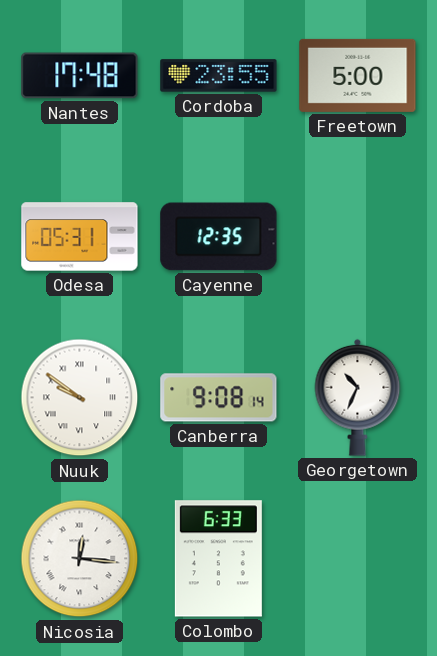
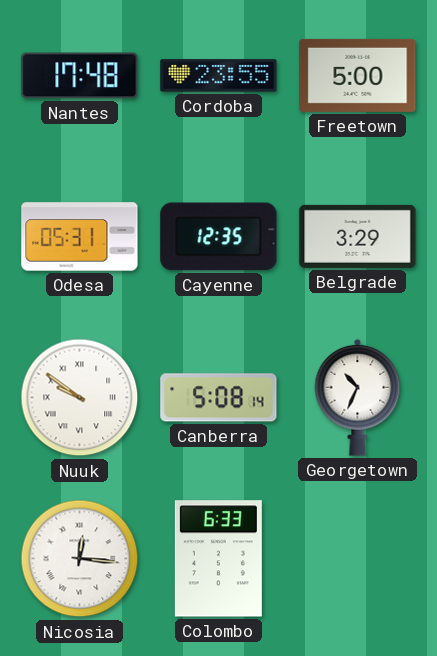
Belgrade: none -> 3:29 (358, 236)
Canberra: 9:08 -> 5:08 (219, 398)
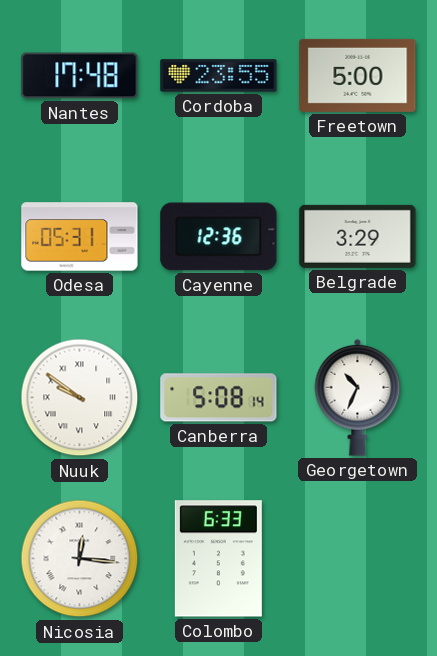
Cayenne: 12:35 -> 12:36 (219, 237)
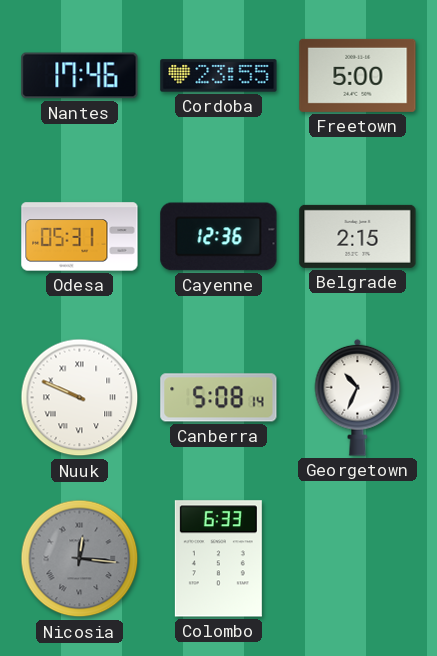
Nantes: 17:48 -> 17:46 (80, 76)
Belgrade: 3:29 -> 2:15 (358, 236)
Nuuk: 9:51 -> 9:49 (80, 398)
Nicosia dial: white -> grey (80, 559)
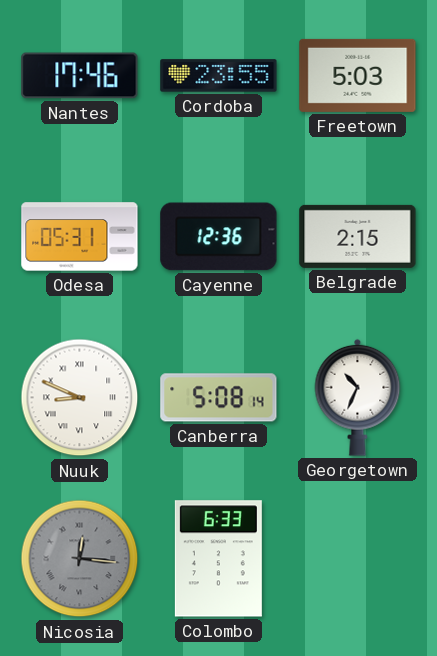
Freetown: 5:00 -> 5:03 (358, 75)
Nuuk: 9:49 -> 8:49 (80, 398)
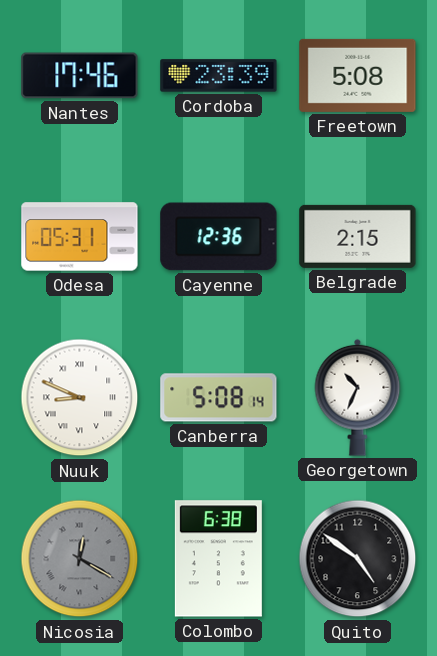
Cordoba: 23:55 -> 23:39 (219, 76)
Freetown: 5:03 -> 5:08 (358, 75)
Nicosia: 12:16 -> 12:20 (80, 559)
Colombo: 6:33 -> 6:38 (218, 559)
Quito: none -> 4:51 (358, 559)
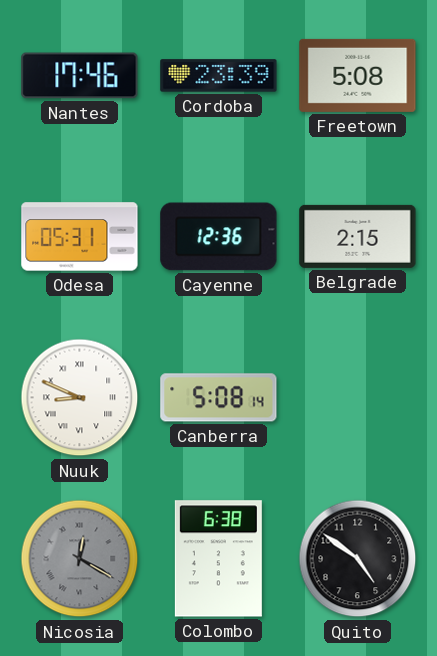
Georgetown: 10:34 -> none (358, 397)
